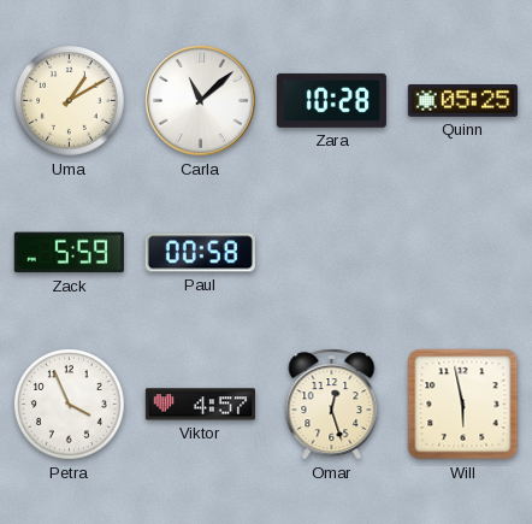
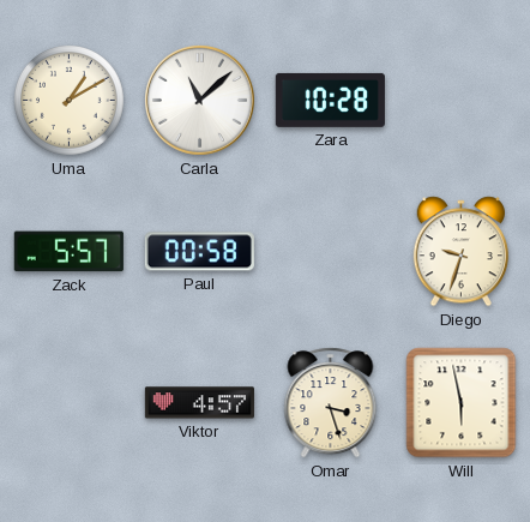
Quinn: 05:25 -> none (462, 101)
Zack: 5:59 -> 5:57 (68, 252)
Diego: none -> 9:33 (460, 252)
Petra: 3:56 -> none (70, 405)
Omar: 12:27 -> 3:27 (331, 403)
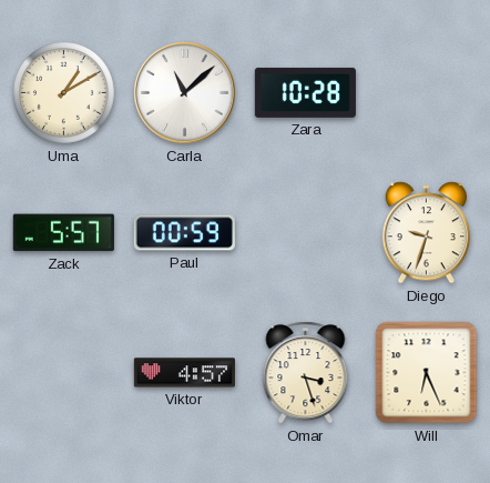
Paul: 00:58 -> 00:59 (184, 233)
Will: 5:58 -> 6:26 (427, 373)
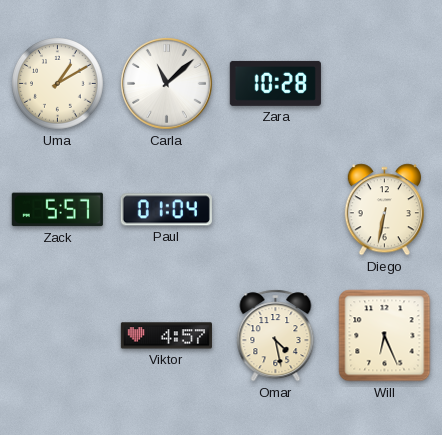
Paul: 00:59 -> 01:04 (166, 210)
Diego: 9:33 -> 6:32 (384, 210)
Omar: 3:27 -> 4:28 (276, 336)
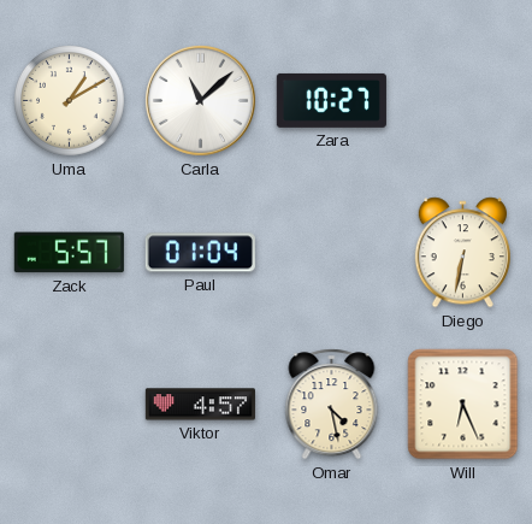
Zara: 10:28 -> 10:27 (331, 100)
